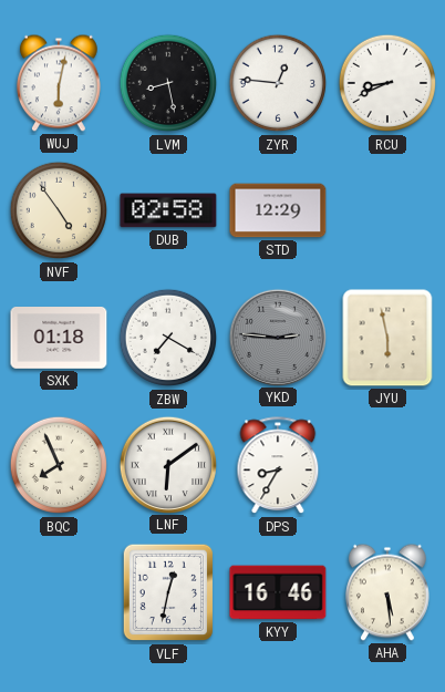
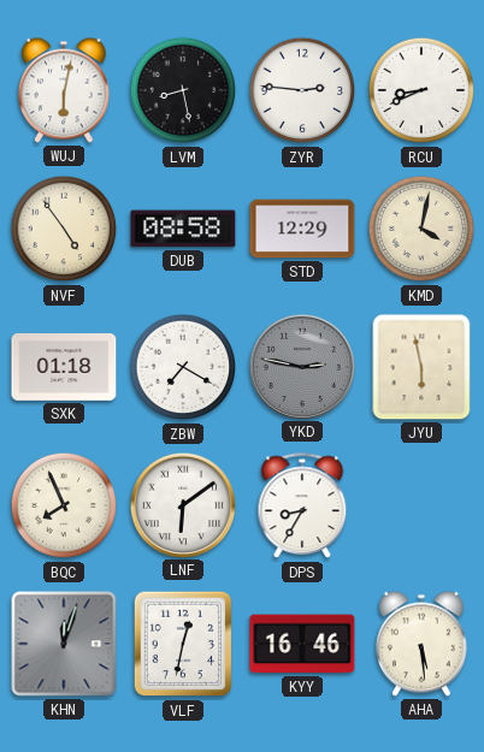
ZYR: 12:46 -> 2:46 (302, 90)
DUB: 02:58 -> 08:58 (183, 229)
KMD: none -> 4:02 (421, 229)
YKD: 2:46 -> 2:47 (301, 366)
KHN: none -> 12:03 (64, 644)
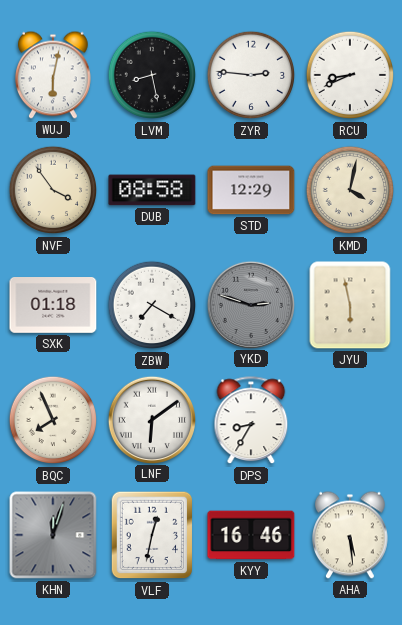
NVF: 4:54 -> 3:54 (53, 190)
YKD: 2:47 -> 2:48 (250, 304)
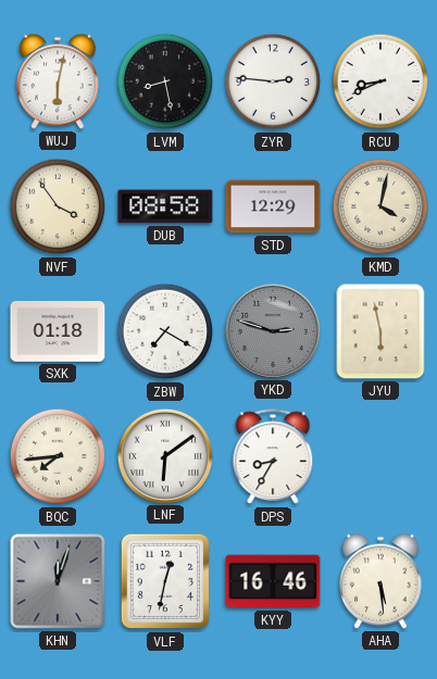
BQC: 7:56 -> 7:44 (58, 456)
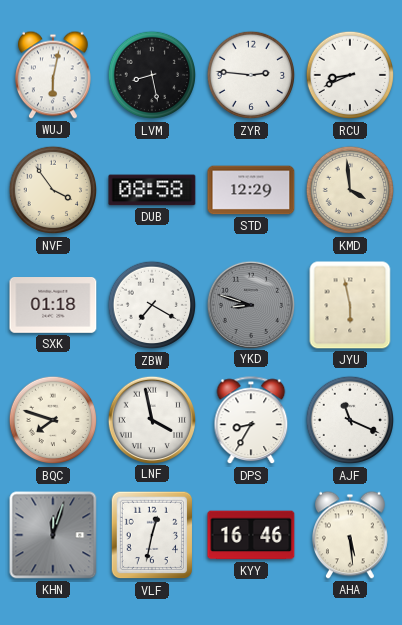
KMD: 4:02 -> 3:59 (350, 190)
YKD: 2:48 -> 8:48 (250, 304)
BQC: 7:44 -> 7:48 (53, 420)
LNF: 6:09 -> 3:58 (151, 419)
AJF: none -> 11:19 (350, 420)
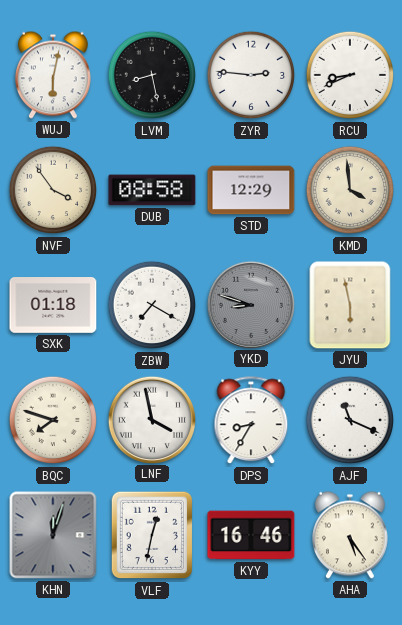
AHA: 5:29 -> 5:24 (351, 535)
